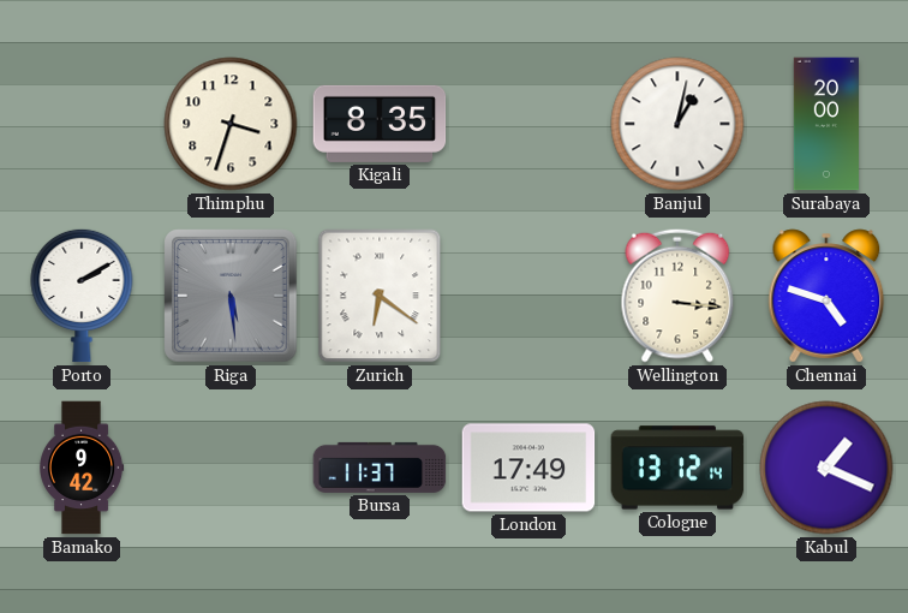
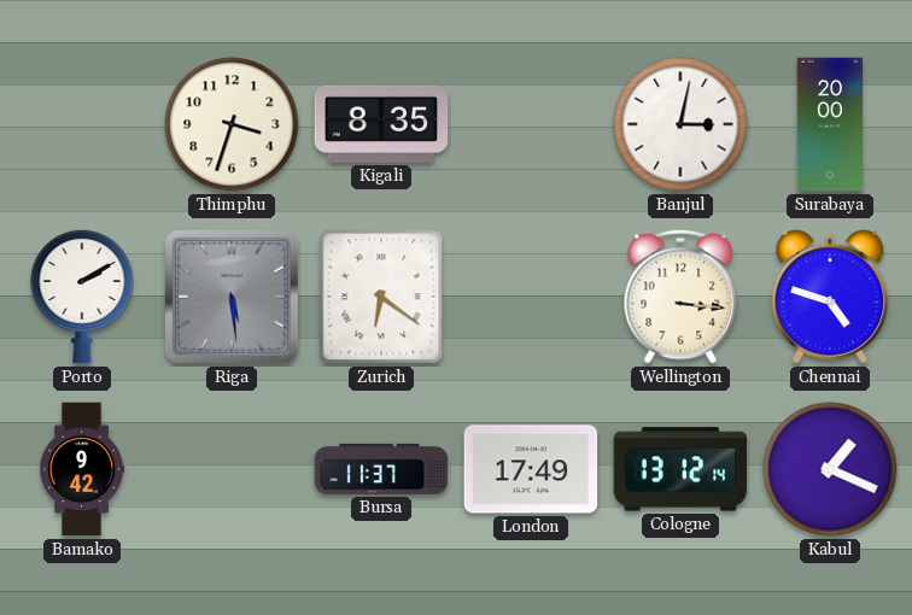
Banjul: 1:02 -> 3:02 (680, 124)
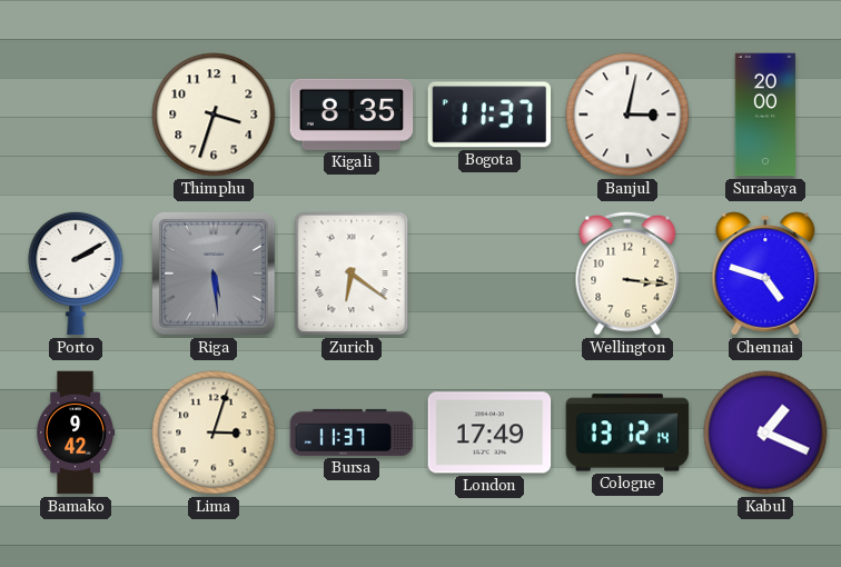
Bogota: none -> 11:37 (489, 115)
Lima: none -> 3:03 (214, 432)
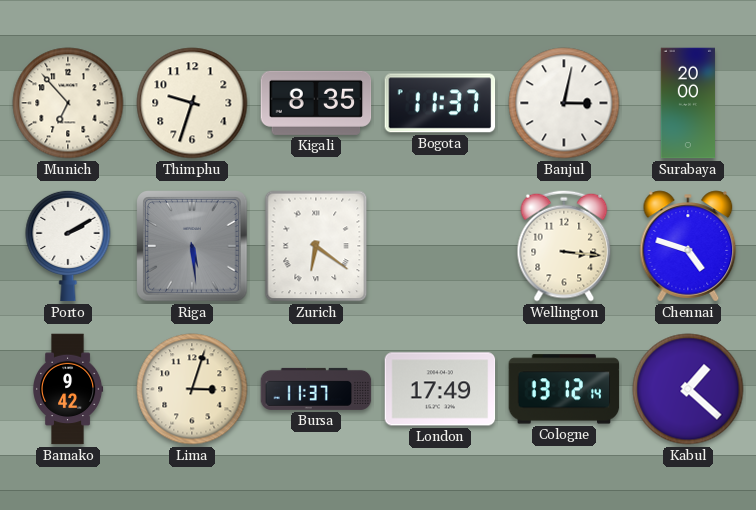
Munich: none -> 6:53 (68, 103)
Thimphu: 3:33 -> 9:33 (192, 103)
Kabul: 1:19 -> 1:22 (688, 389)
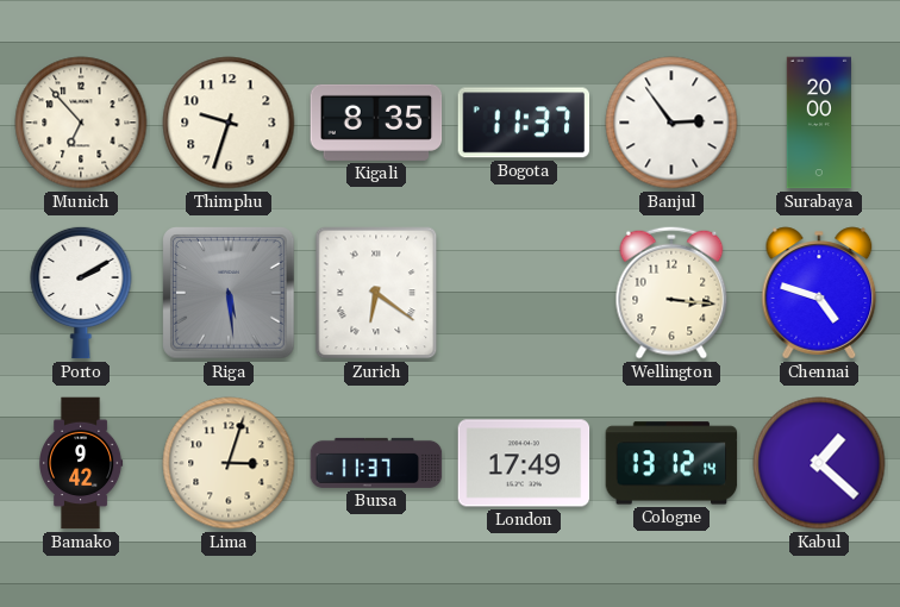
Banjul: 3:02 -> 2:54 (671, 123)
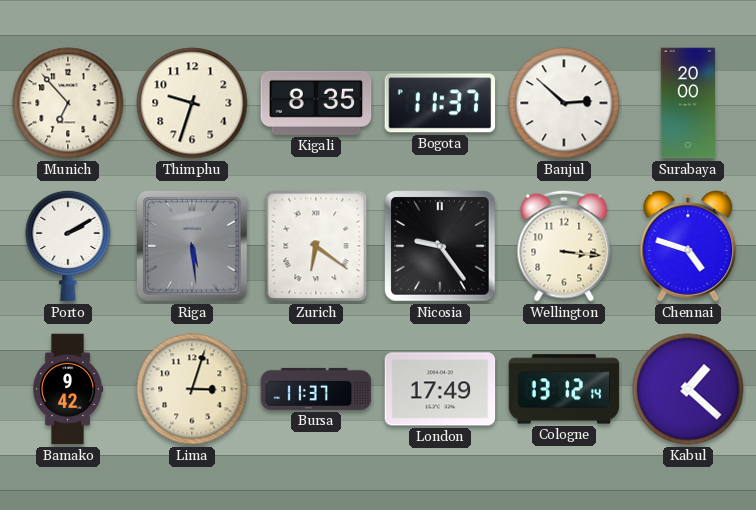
Banjul: 2:54 -> 2:52 (564, 103)
Nicosia: none -> 9:24 (440, 246)
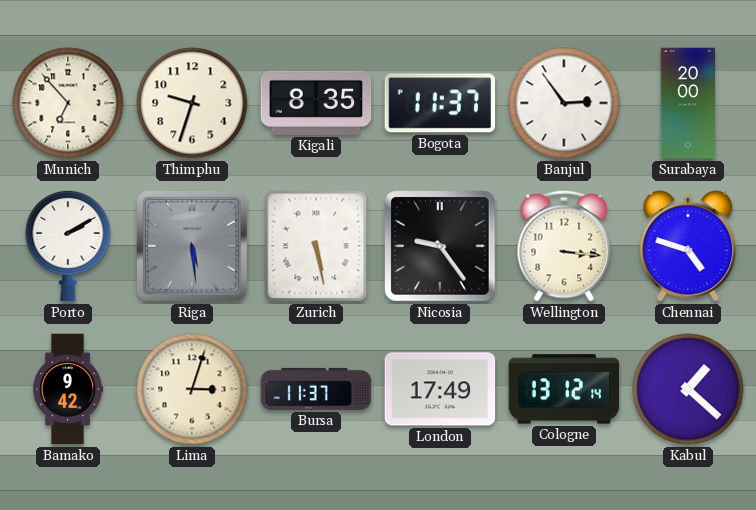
Banjul: 2:52 -> 2:54 (564, 103)
Zurich: 6:21 -> 5:28 (316, 246)
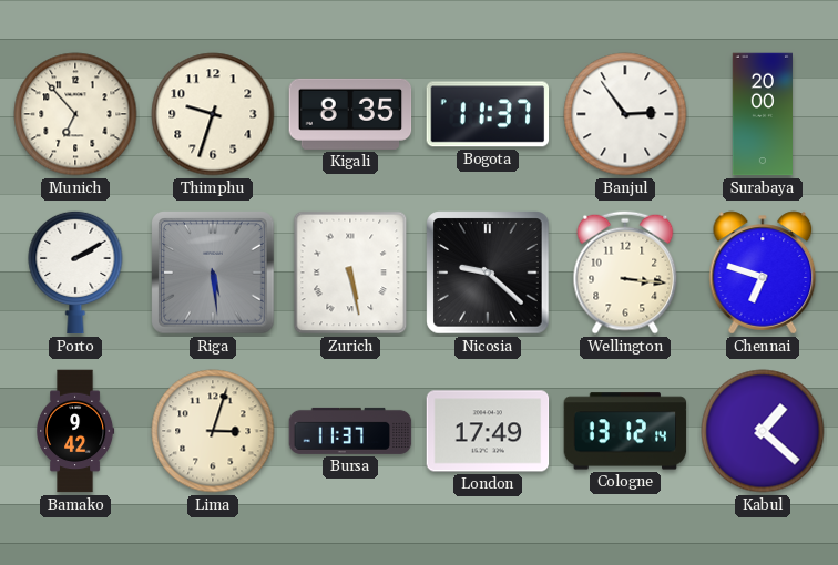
Nicosia: 9:24 -> 9:22 (488, 273)
Chennai: 4:48 -> 6:48 (763, 273)
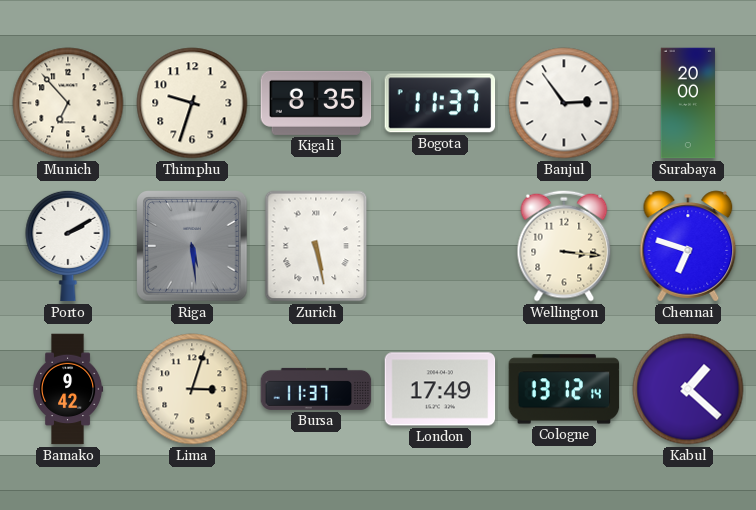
Nicosia: 9:22 -> none (488, 273)
